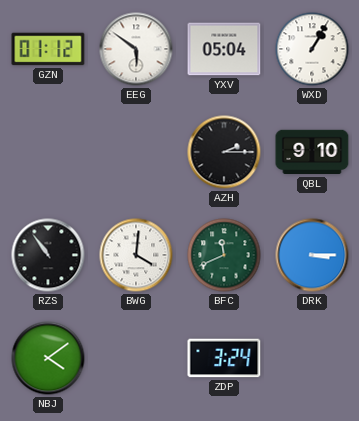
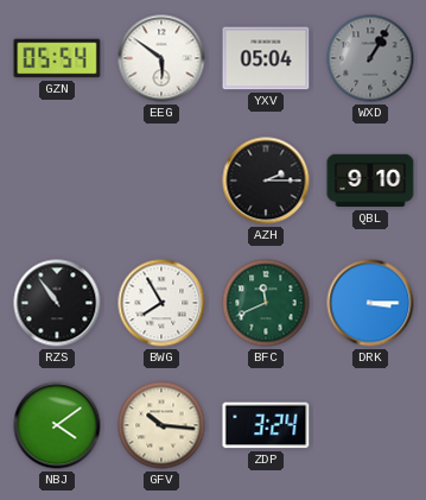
GZN: 01:12 -> 05:54 (57, 58)
WXD dial: white -> grey (370, 58)
BWG: 4:01 -> 7:55 (161, 303)
GFV: none -> 10:16 (161, 425)
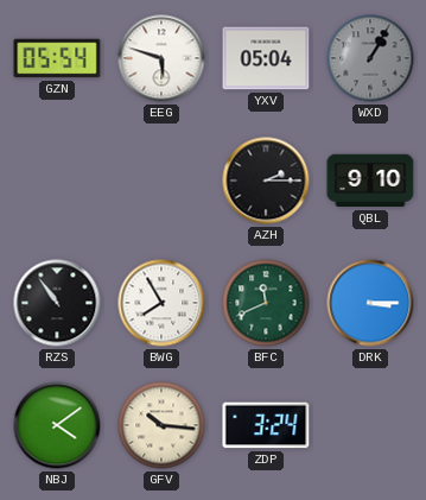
EEG: 5:51 -> 5:48 (161, 58)
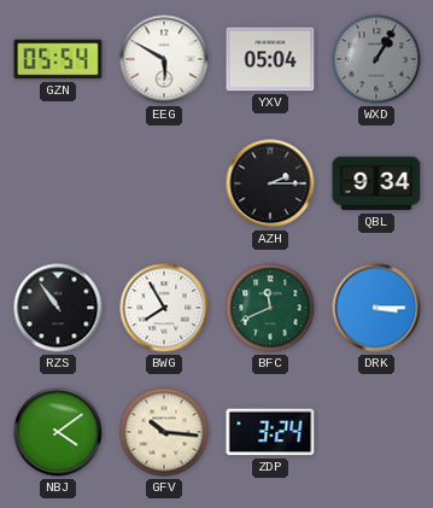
EEG: 5:48 -> 5:50 (164, 59)
QBL: 9:10 -> 9:34 (376, 183)
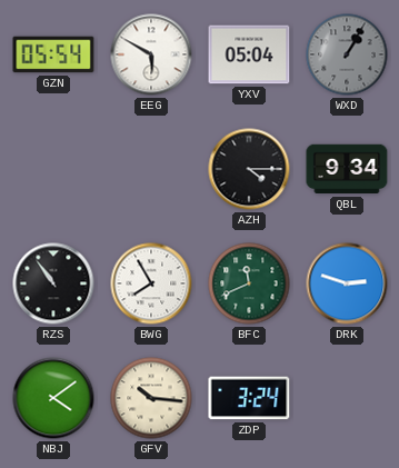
AZH: 2:15 -> 4:15 (249, 169)
DRK: 3:15 -> 2:48 (347, 283)
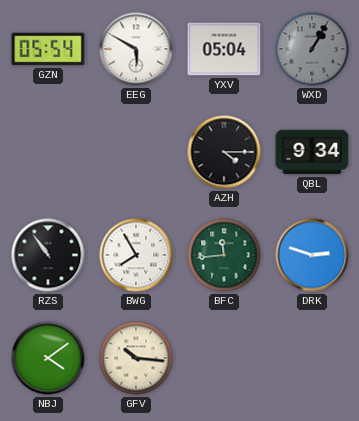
BFC: 11:41 -> 11:44 (224, 255)
ZDP: 3:24 -> none (249, 398)
